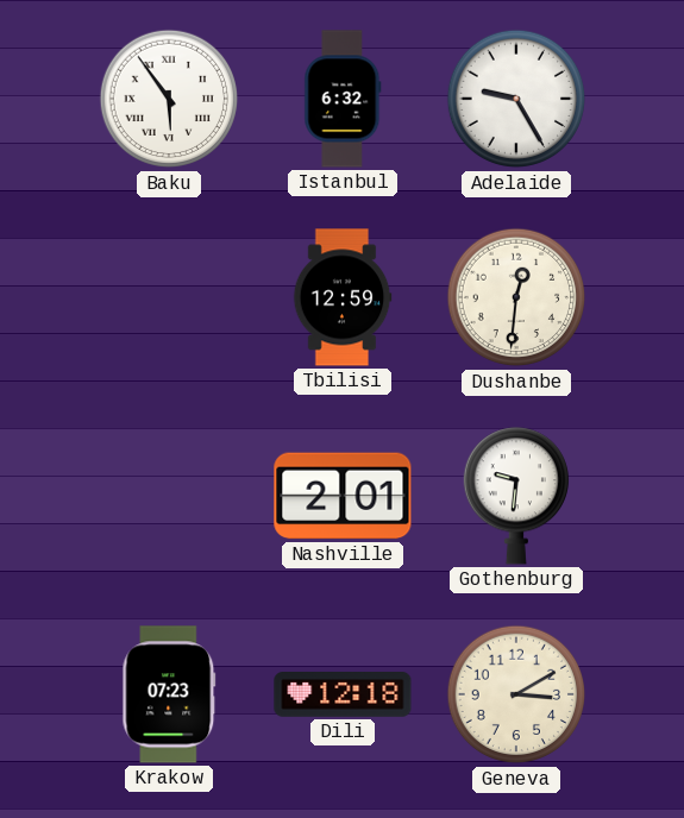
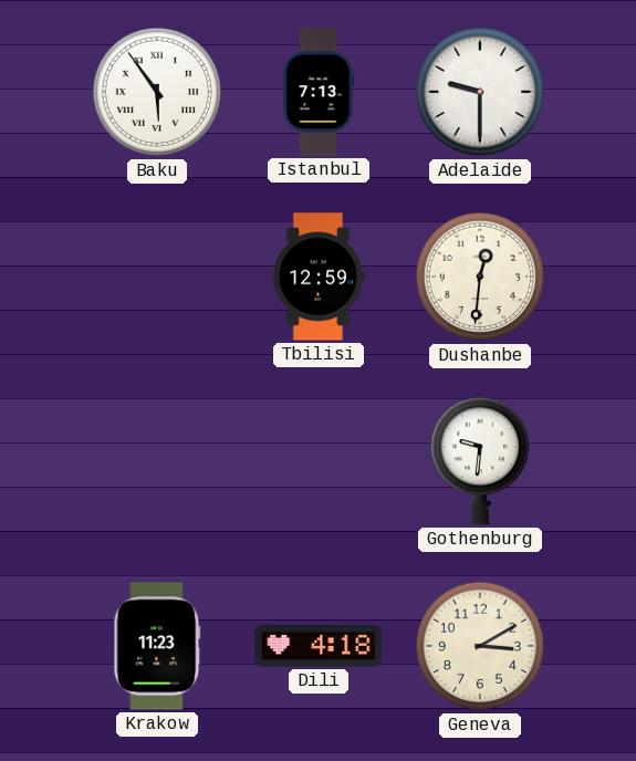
Istanbul: 6:32 -> 7:13 (319, 92)
Adelaide: 9:25 -> 9:30 (480, 92)
Nashville: 2:01 -> none (343, 496)
Krakow: 07:23 -> 11:23 (157, 646)
Dili: 12:18 -> 4:18 (319, 647)
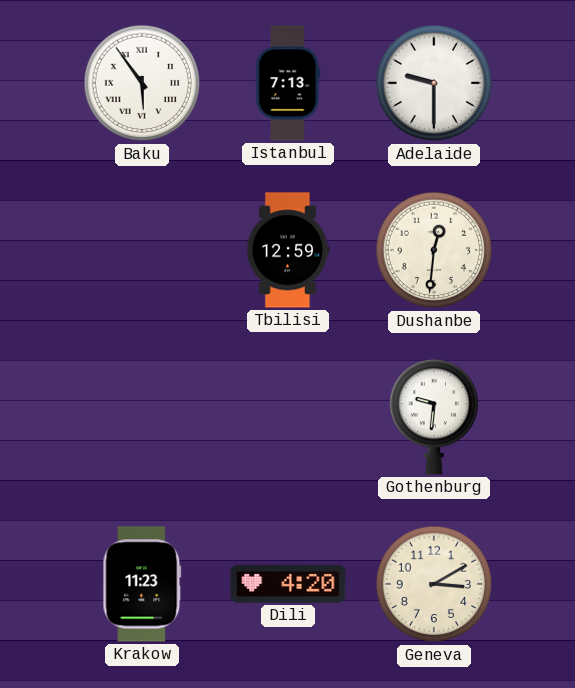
Dili: 4:18 -> 4:20 (288, 585)
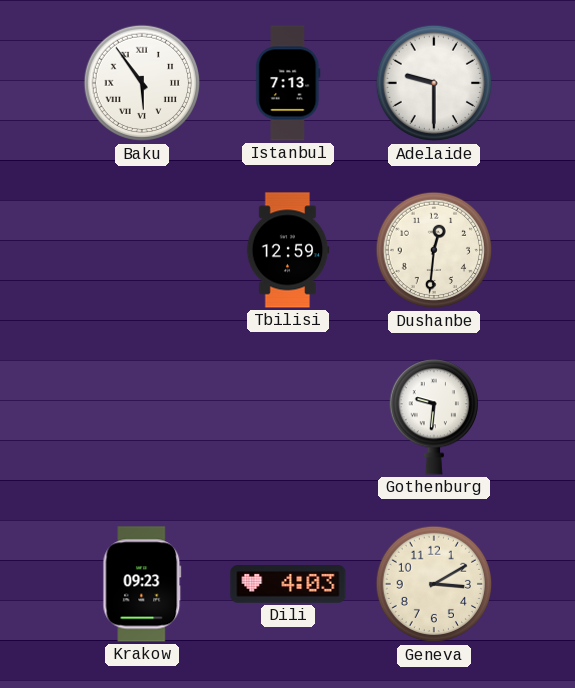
Krakow: 11:23 -> 09:23 (142, 584)
Dili: 4:20 -> 4:03 (288, 585)
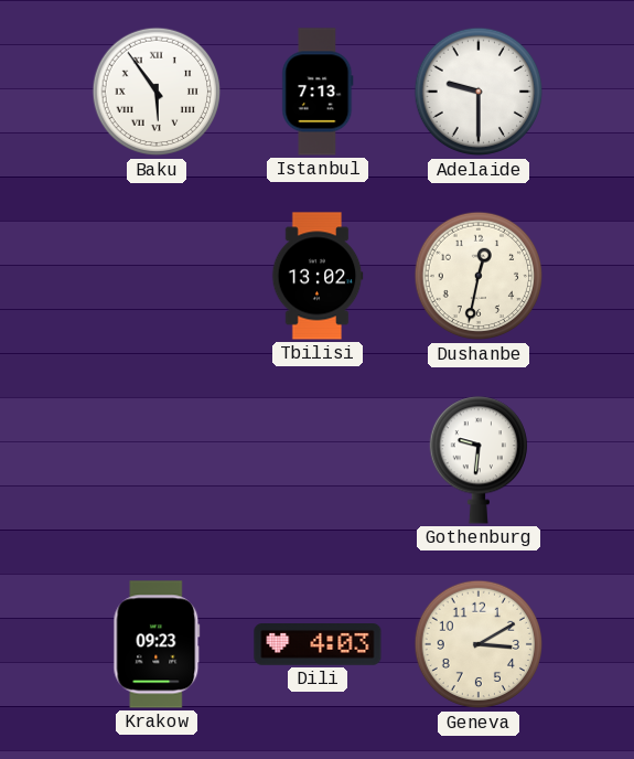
Tbilisi: 12:59 -> 13:02 (318, 276)
Dushanbe: 12:31 -> 12:32 (479, 276)
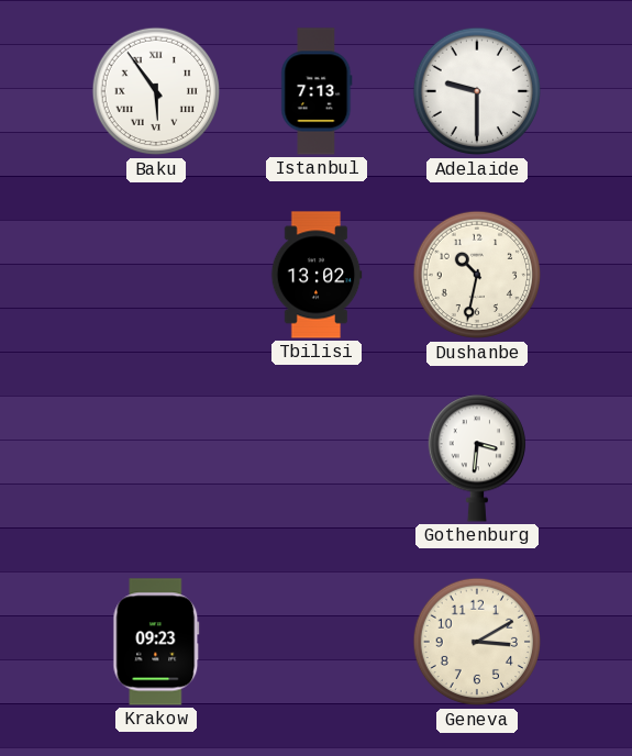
Dushanbe: 12:32 -> 10:32 (477, 275)
Gothenburg: 9:31 -> 3:31 (476, 458)
Dili: 4:03 -> none (318, 645)
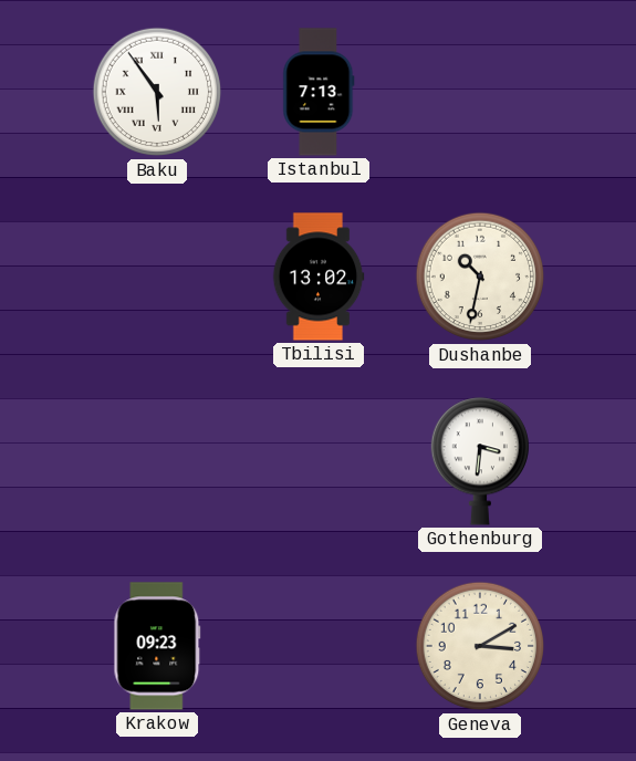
Adelaide: 9:30 -> none (477, 91)
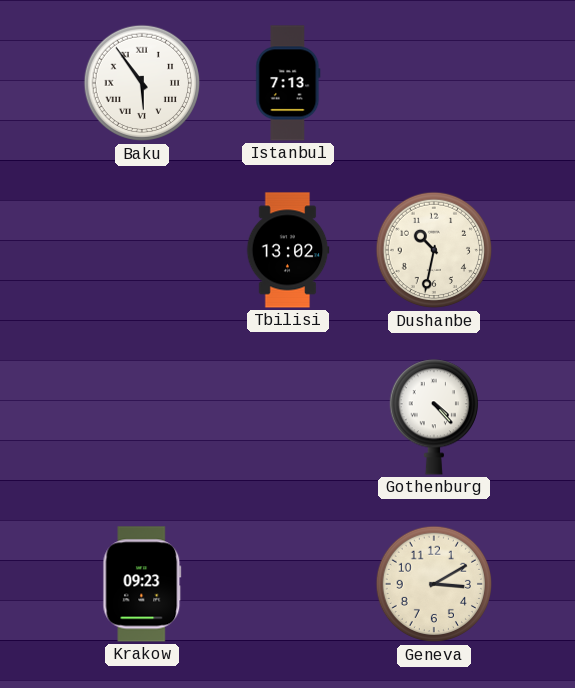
Gothenburg: 3:31 -> 4:23 (433, 417)
